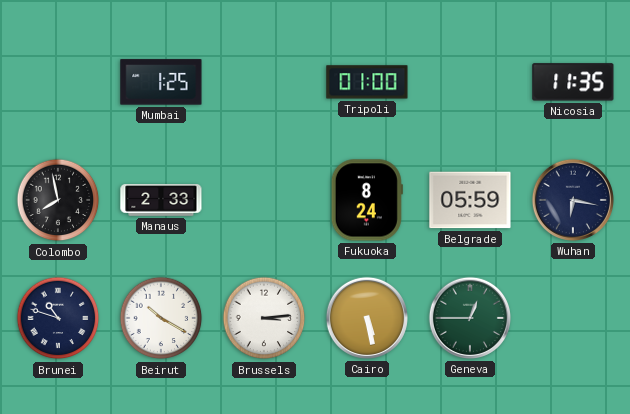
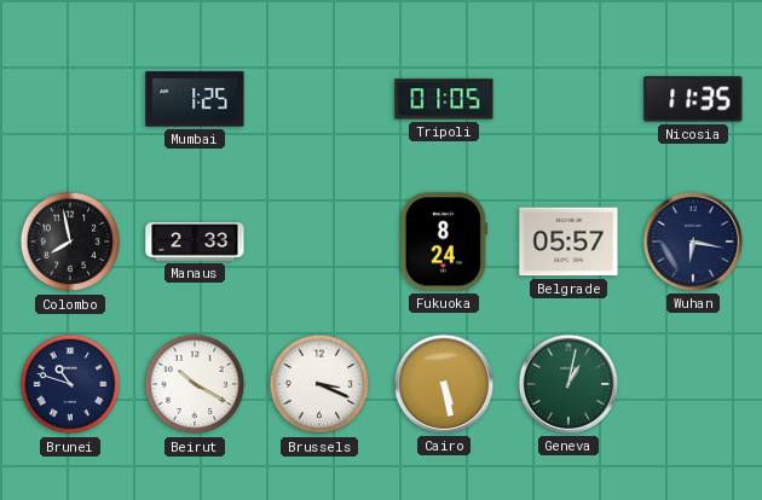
Tripoli: 01:00 -> 01:05 (444, 99)
Belgrade: 05:59 -> 05:57 (568, 242)
Brussels: 3:14 -> 3:19 (319, 384)
Geneva: 12:45 -> 1:02 (568, 384)
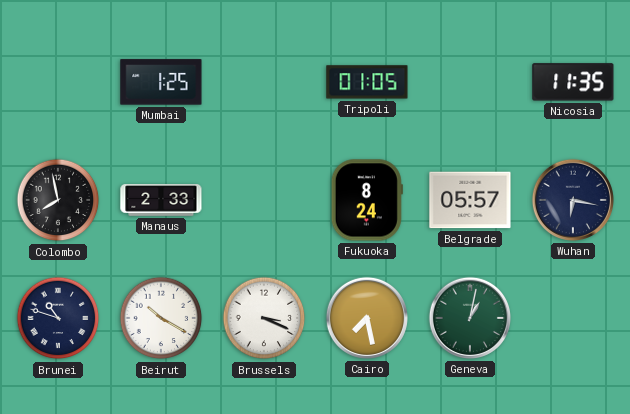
Cairo: 5:28 -> 7:28 (367, 318)
